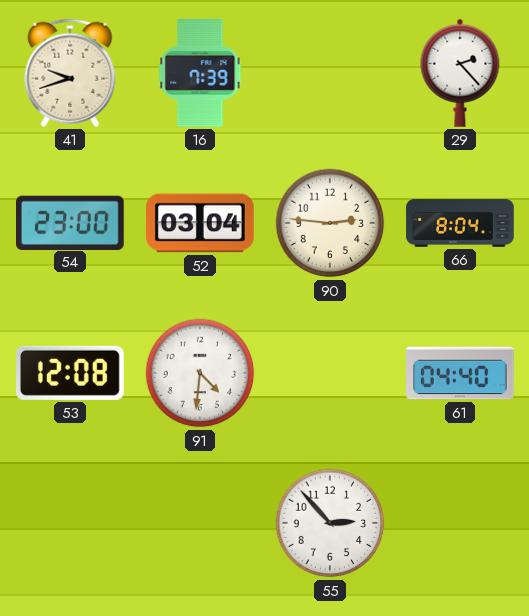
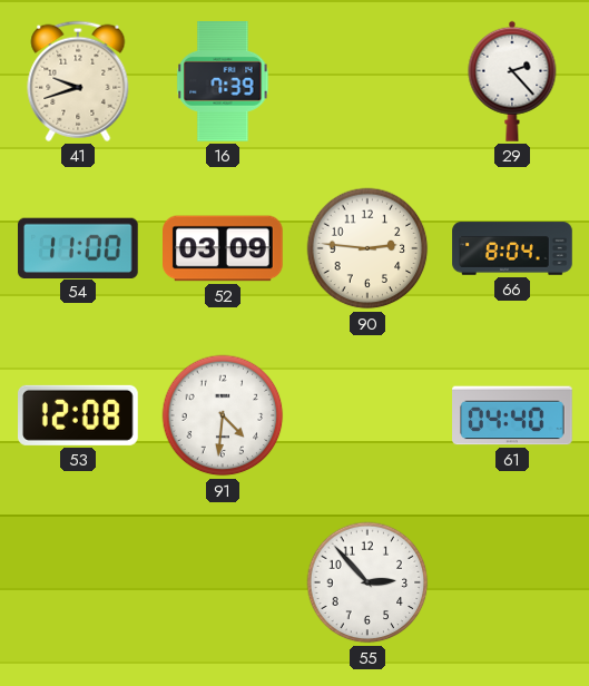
54: 23:00 -> 11:00 (79, 247)
52: 03:04 -> 03:09 (224, 248)
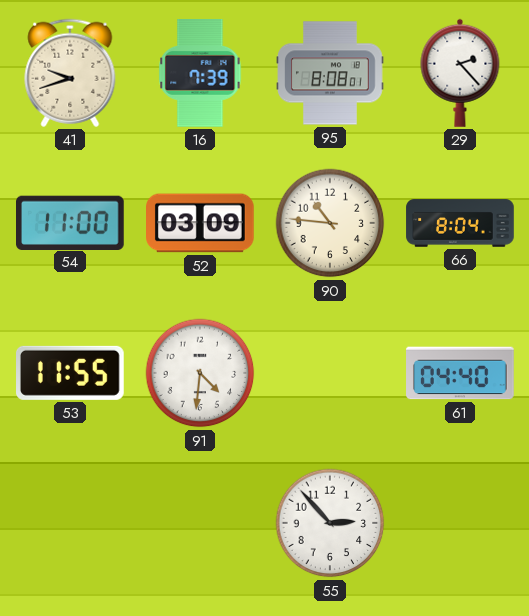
95: none -> 8:08 (330, 73)
90: 2:46 -> 10:46 (330, 223)
53: 12:08 -> 11:55 (71, 373)
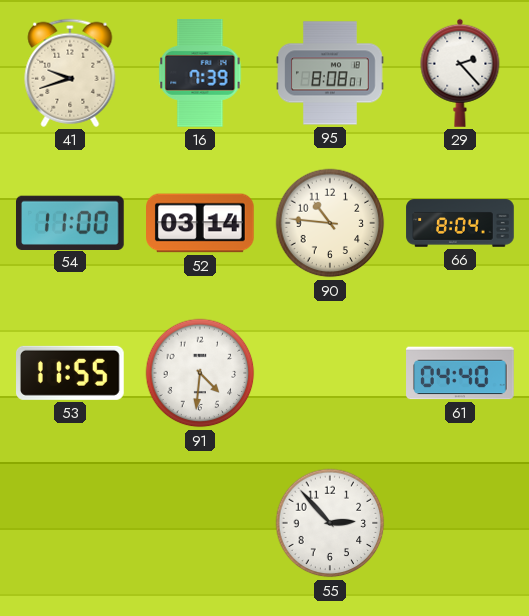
52: 03:09 -> 03:14 (201, 223)
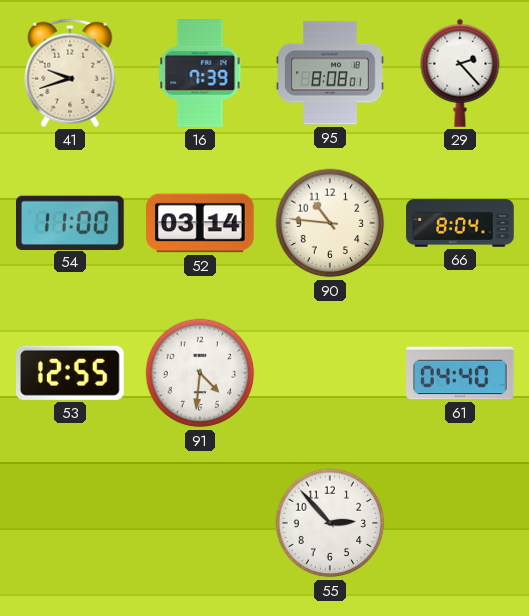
53: 11:55 -> 12:55 (71, 373)
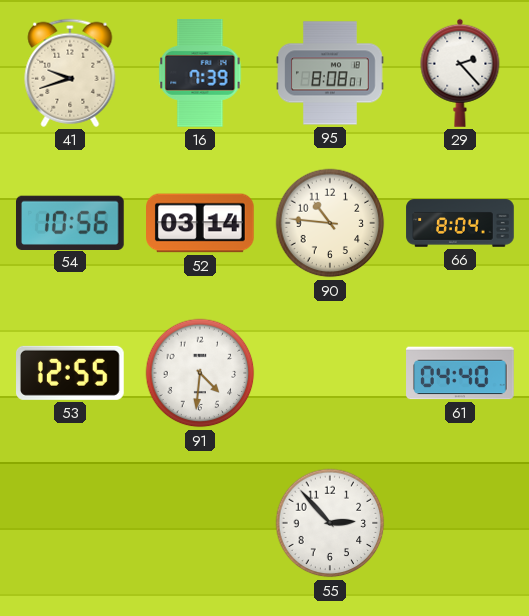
54: 11:00 -> 10:56 (71, 222)
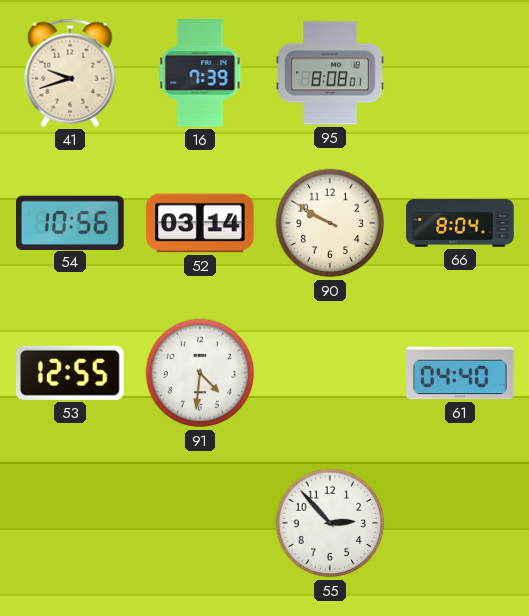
29: 2:23 -> none (460, 73)
90: 10:46 -> 9:50 (330, 223)
